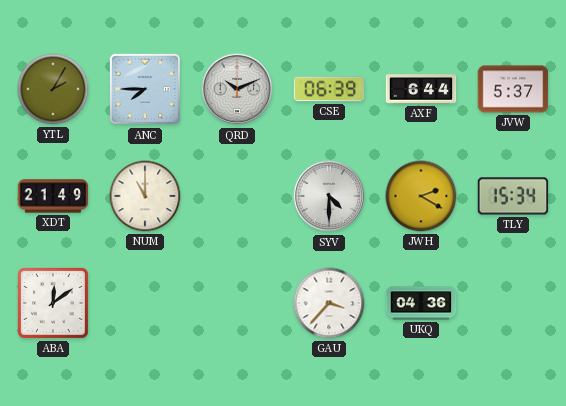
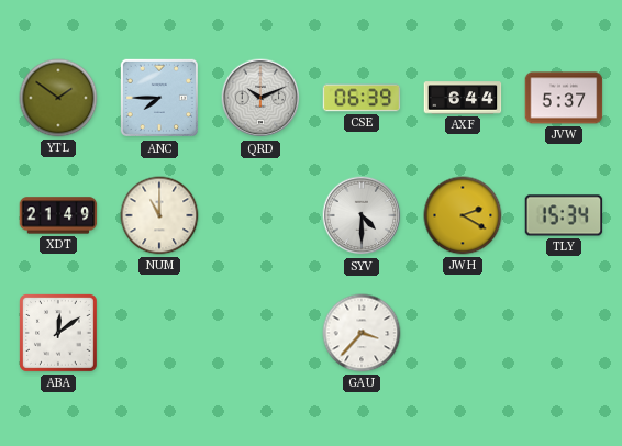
YTL: 2:05 -> 1:51 (58, 98)
UKQ: 04:36 -> none (421, 303)
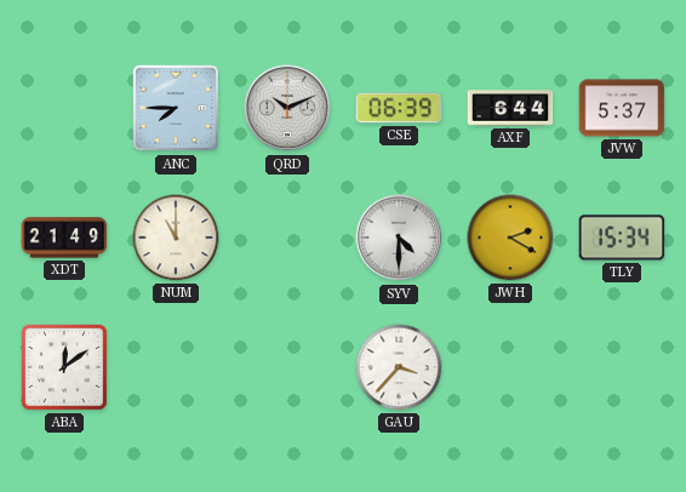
YTL: 1:51 -> none (58, 98)
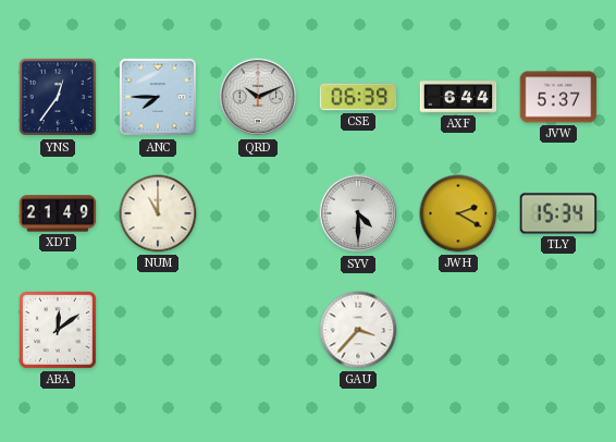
YNS: none -> 12:36 (58, 97)
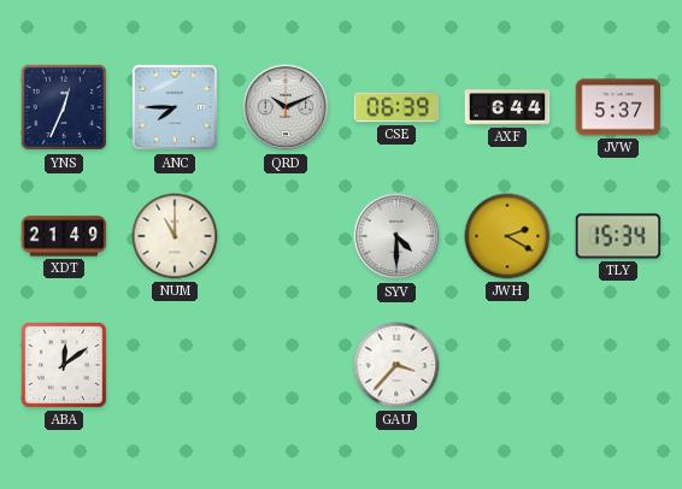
YNS: 12:36 -> 12:34 (64, 107)
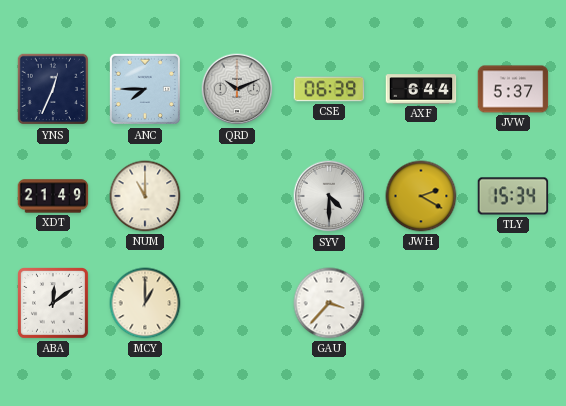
MCY: none -> 1:00 (145, 303)
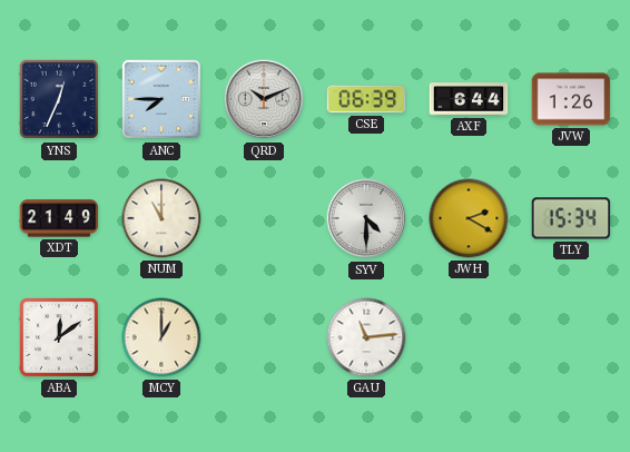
JVW: 5:37 -> 1:26 (571, 99)
GAU: 3:37 -> 11:14 (366, 337)
